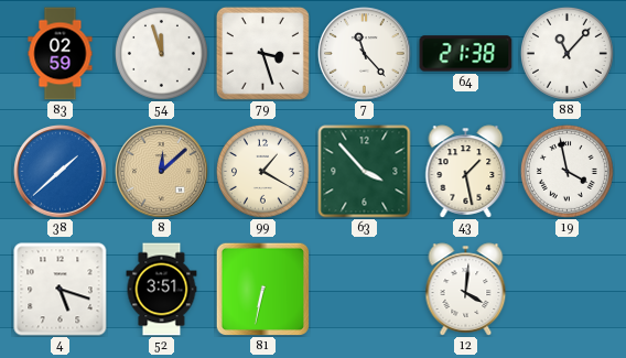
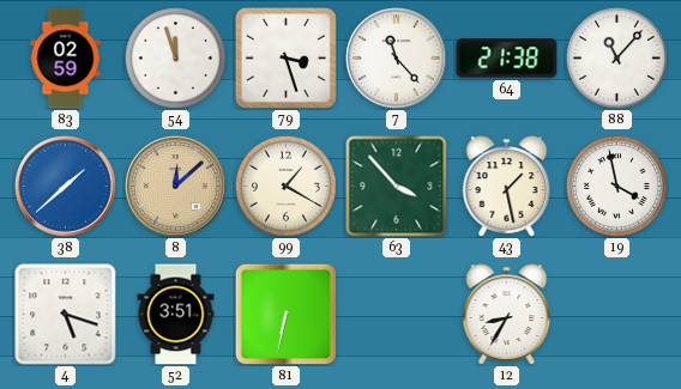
12: 4:01 -> 8:35 (507, 315)
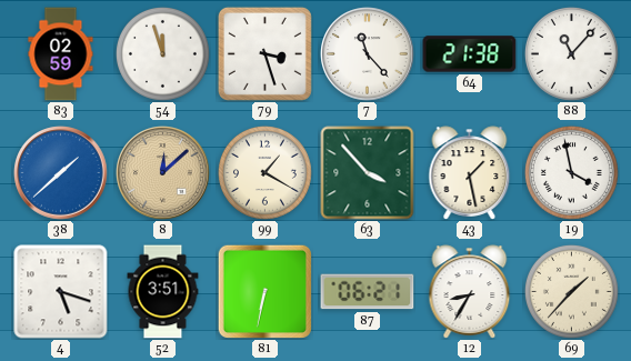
87: none -> 06:21 (368, 292)
69: none -> 1:37 (571, 291)
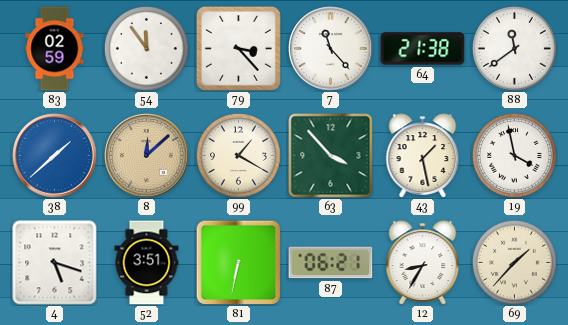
54: 11:57 -> 11:54 (146, 48)
79: 3:27 -> 3:23 (238, 48)
88: 11:07 -> 11:39 (514, 48)
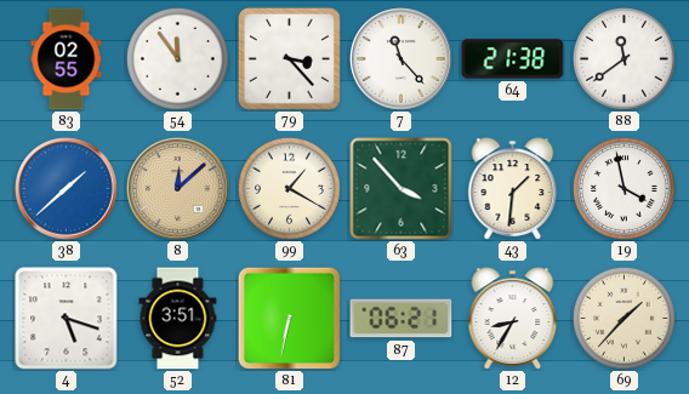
83: 02:59 -> 02:55 (67, 59)
43: 1:28 -> 1:31 (513, 189)
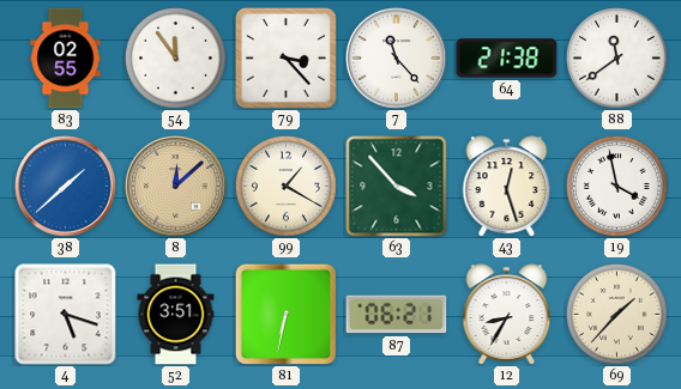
43: 1:31 -> 12:27 (507, 187)
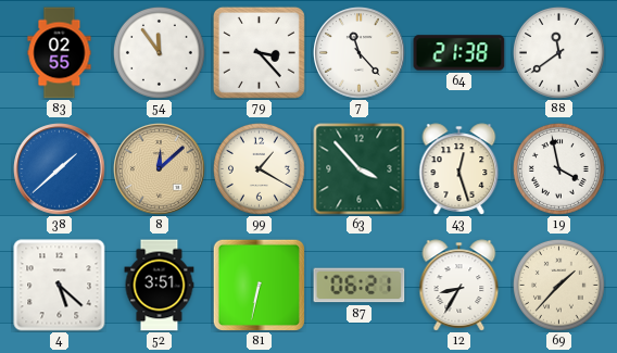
4: 5:18 -> 5:22 (60, 286)
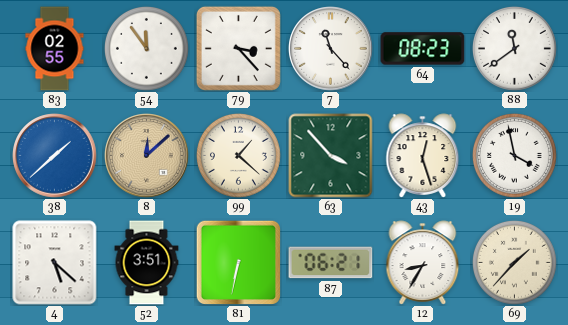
64: 21:38 -> 08:23 (423, 49)
99: 1:20 -> 1:22 (238, 155)
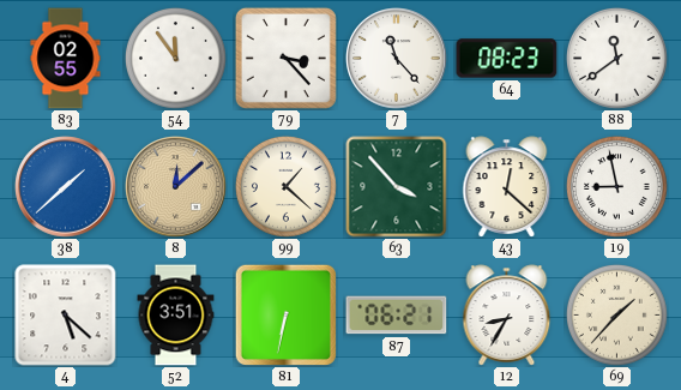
43: 12:27 -> 12:22 (507, 187)
19: 3:58 -> 8:58 (616, 186)
